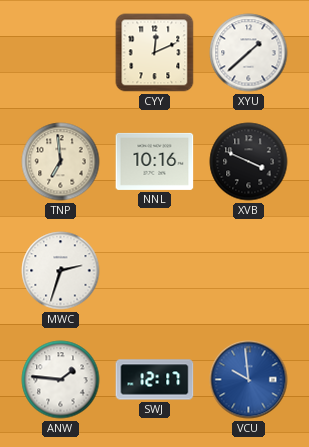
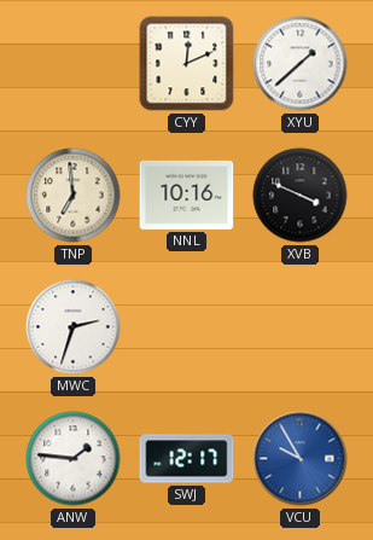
VCU: 9:59 -> 9:55 (301, 459)
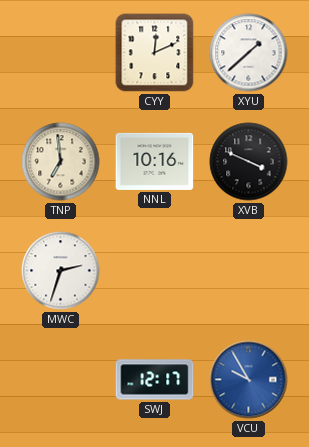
ANW: 1:46 -> none (74, 459)
